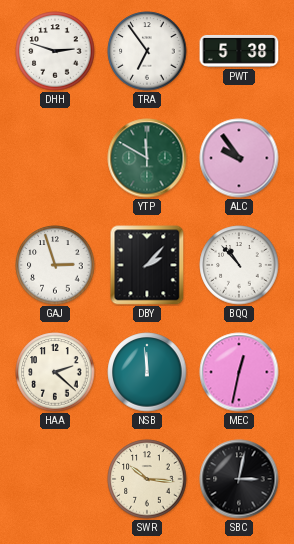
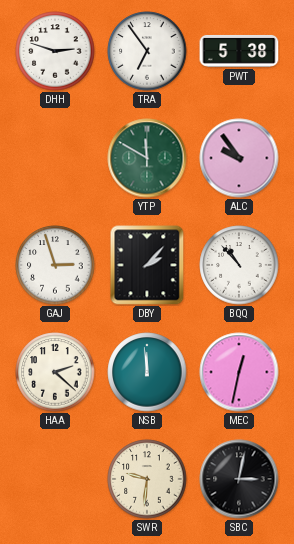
SWR: 10:16 -> 9:31 (147, 479)
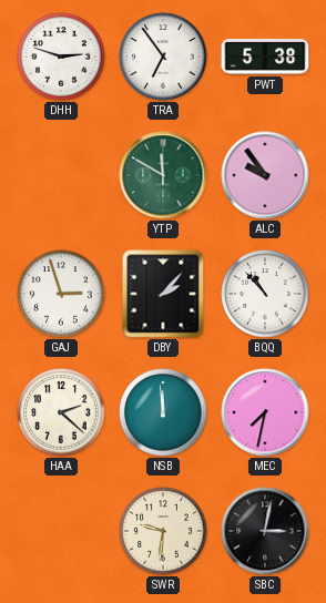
MEC: 12:32 -> 7:32 (265, 412)
